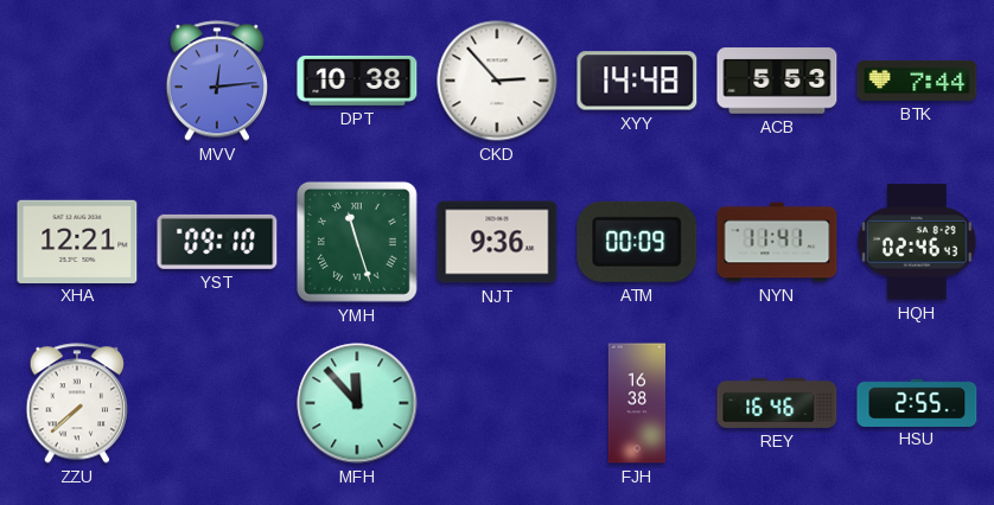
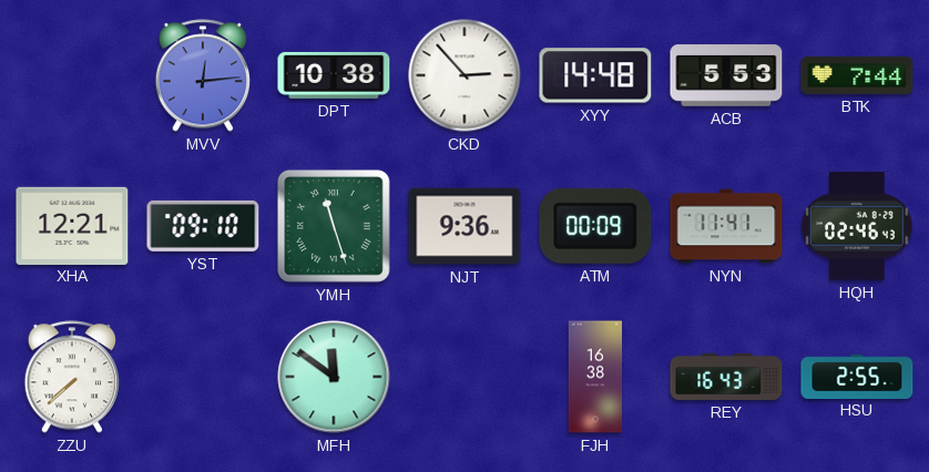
MFH: 11:53 -> 11:51 (334, 377)
REY: 16:46 -> 16:43 (726, 377)
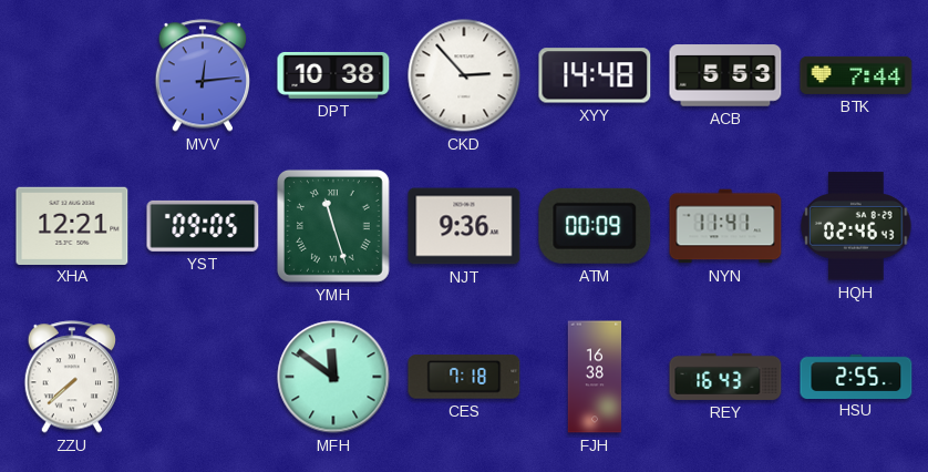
YST: 09:10 -> 09:05 (203, 226)
CES: none -> 7:18 (464, 377)
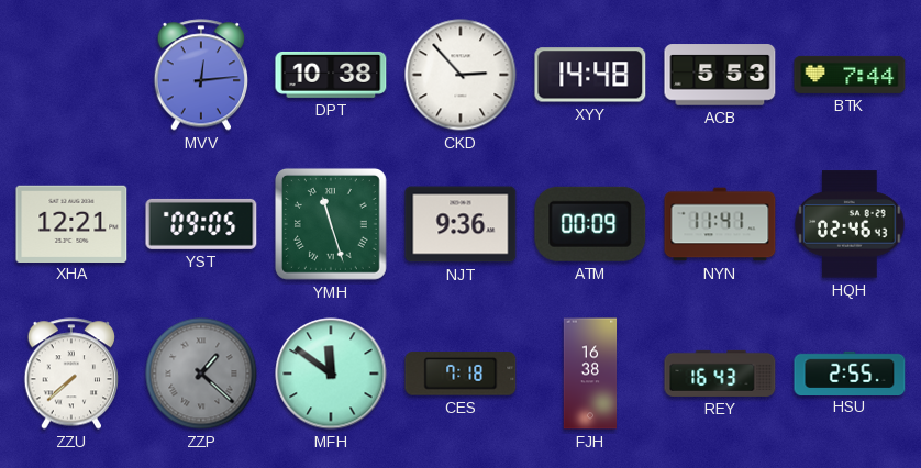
ZZP: none -> 1:22 (201, 374)
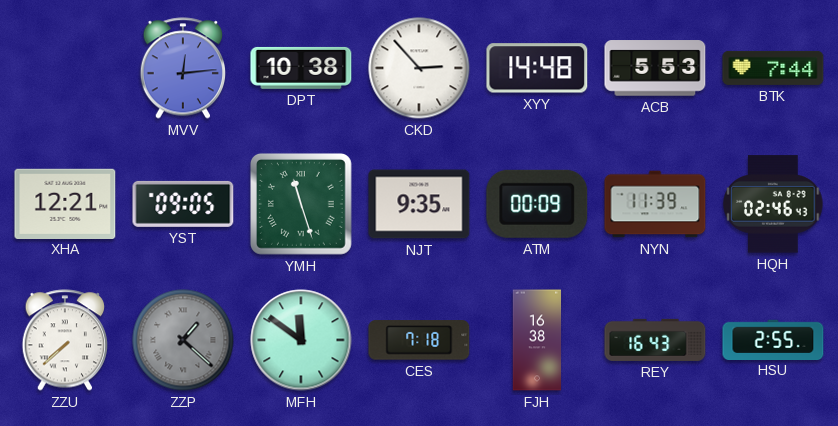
NJT: 9:36 -> 9:35 (419, 204)
NYN: 11:41 -> 11:39 (655, 204)
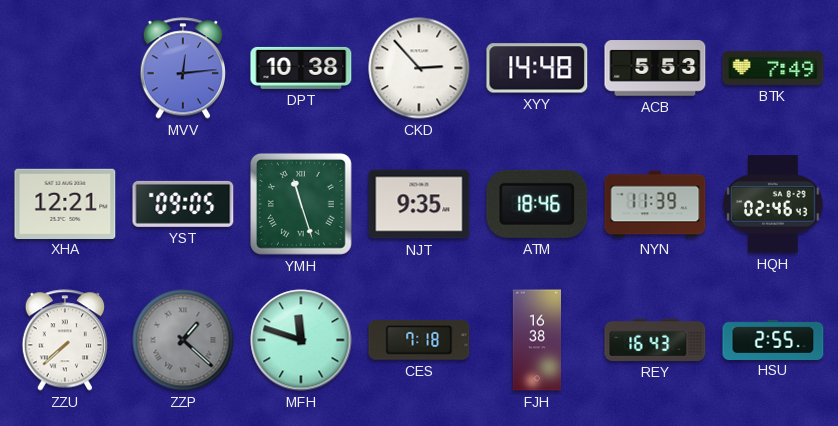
BTK: 7:44 -> 7:49 (773, 68)
ATM: 00:09 -> 18:46 (537, 204)
MFH: 11:51 -> 11:48 (301, 340)
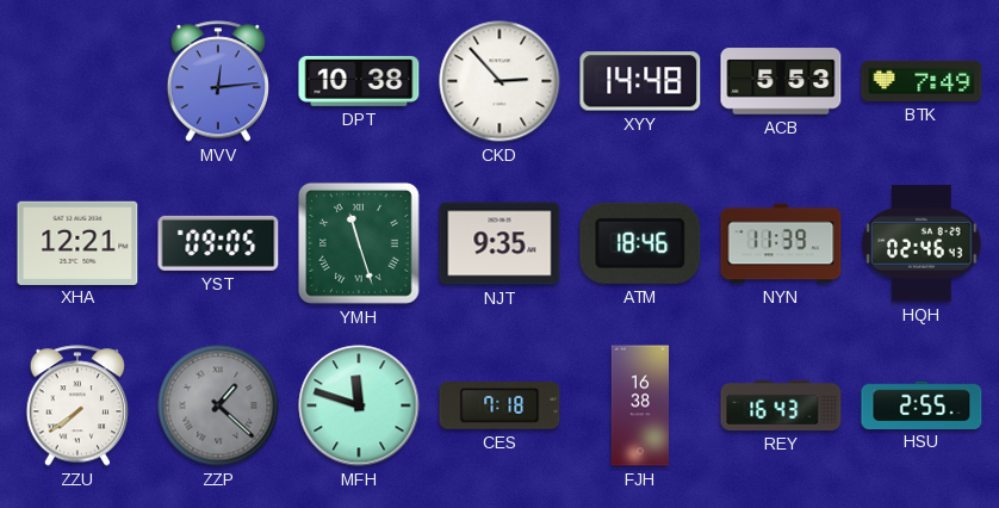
ZZU: 7:38 -> 7:39 (77, 405)
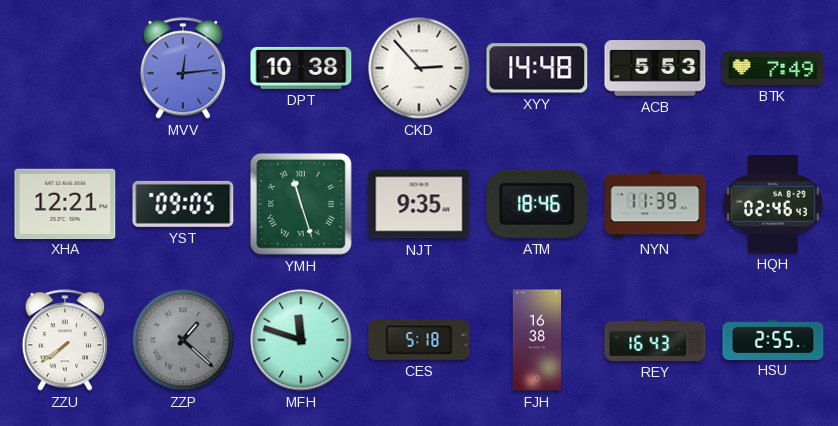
CES: 7:18 -> 5:18 (419, 340)
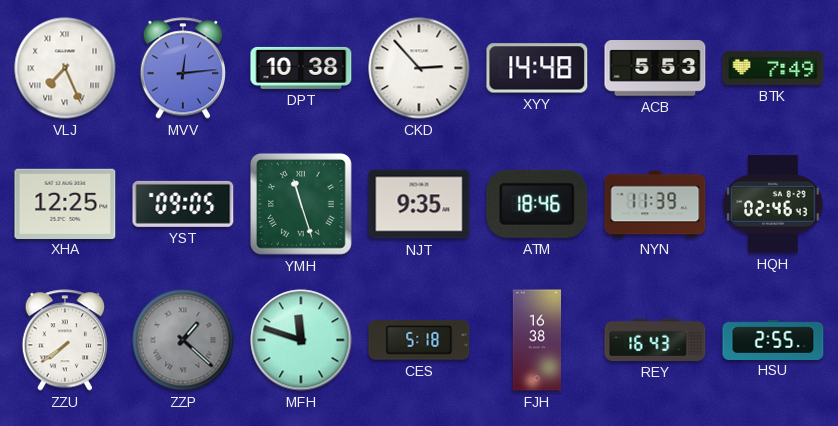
VLJ: none -> 7:26 (65, 68)
XHA: 12:21 -> 12:25 (65, 203)
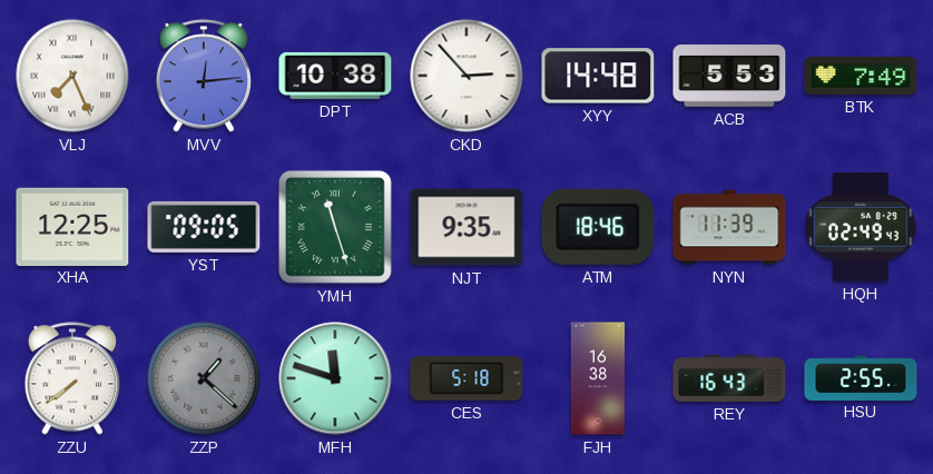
HQH: 02:46 -> 02:49 (861, 227)
